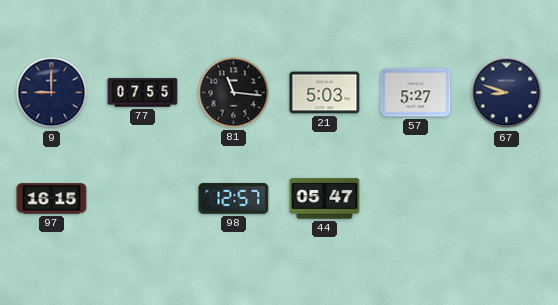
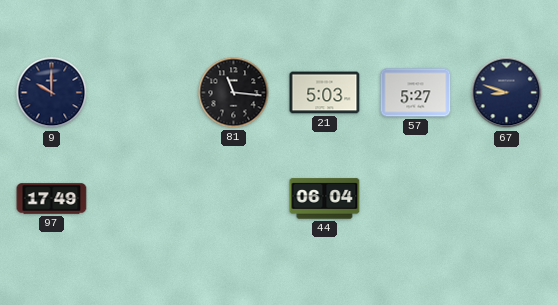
9: 9:00 -> 10:00 (52, 93)
77: 07:55 -> none (143, 93)
97: 16:15 -> 17:49 (52, 199)
98: 12:57 -> none (234, 198)
44: 05:47 -> 06:04 (325, 199)
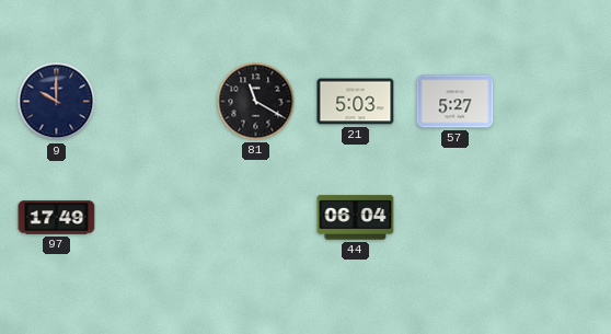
81: 11:16 -> 11:20 (256, 102)
67: 8:48 -> none (507, 93)
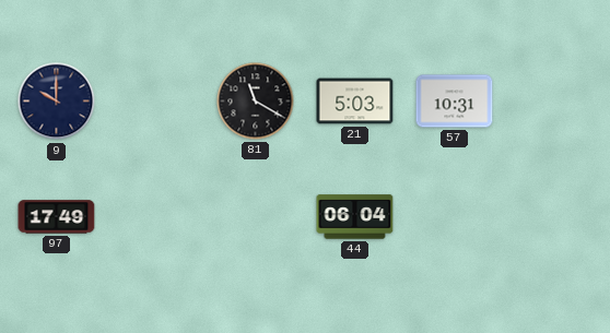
57: 5:27 -> 10:31 (455, 102)
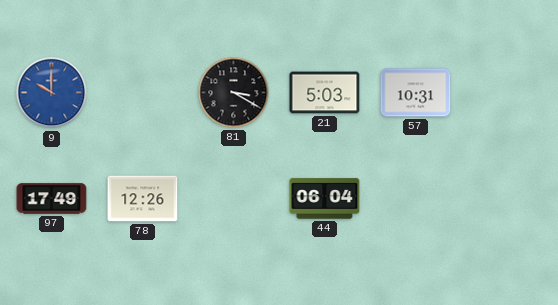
9 dial: navy -> blue (52, 93)
81: 11:20 -> 3:20 (234, 93)
78: none -> 12:26 (143, 199)
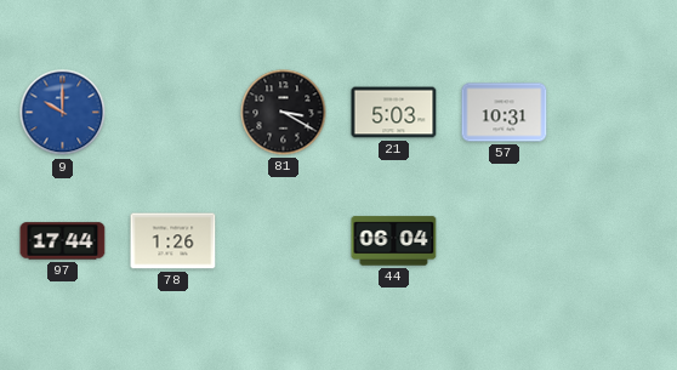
97: 17:49 -> 17:44 (63, 241)
78: 12:26 -> 1:26 (173, 241)
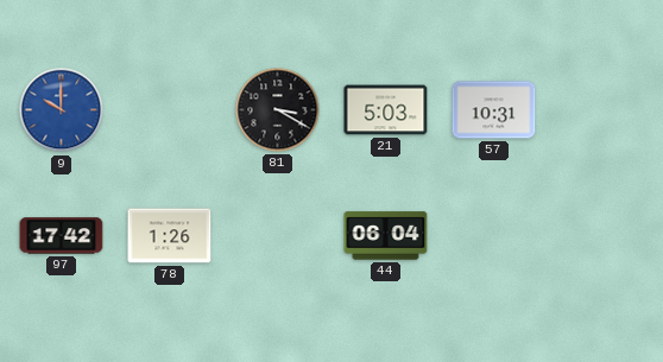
97: 17:44 -> 17:42 (62, 236)
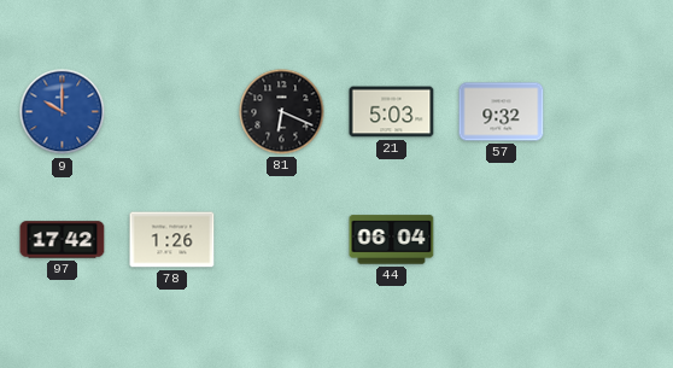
81: 3:20 -> 6:19 (282, 112)
57: 10:31 -> 9:32 (502, 112)
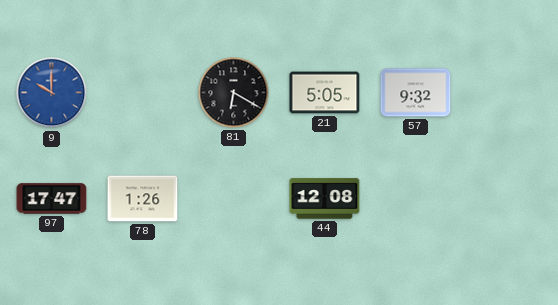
81: 6:19 -> 6:20 (234, 93)
21: 5:03 -> 5:05 (325, 93)
97: 17:42 -> 17:47 (52, 199)
44: 06:04 -> 12:08 (325, 199)
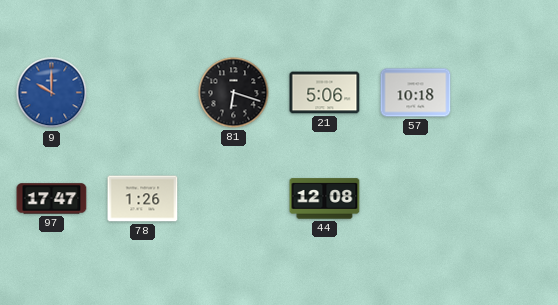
81: 6:20 -> 6:18 (234, 93)
21: 5:05 -> 5:06 (325, 93)
57: 9:32 -> 10:18 (416, 93)
